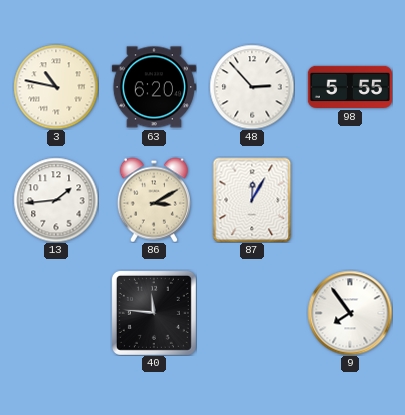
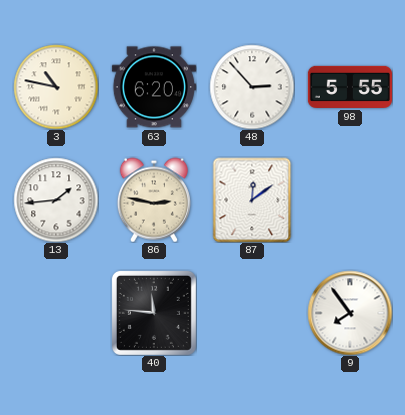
86: 3:10 -> 2:47 (154, 200)
87: 12:05 -> 12:09 (252, 200)
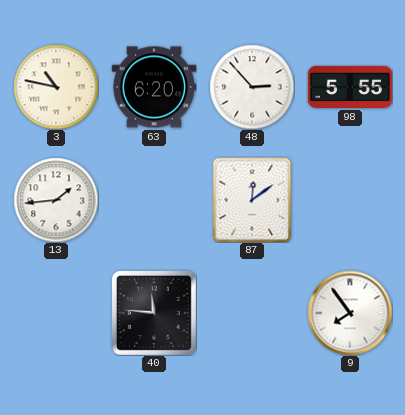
86: 2:47 -> none (154, 200)
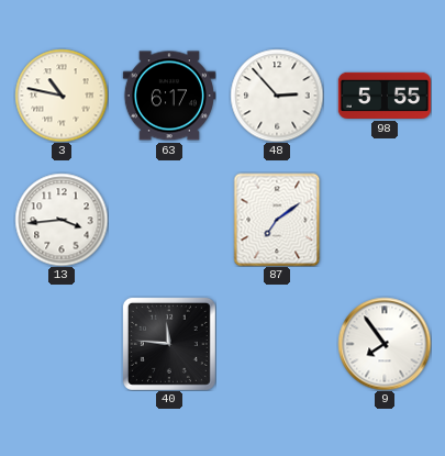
63: 6:20 -> 6:17 (169, 96)
13: 1:44 -> 3:44 (62, 220)
87: 12:09 -> 7:09 (277, 220)
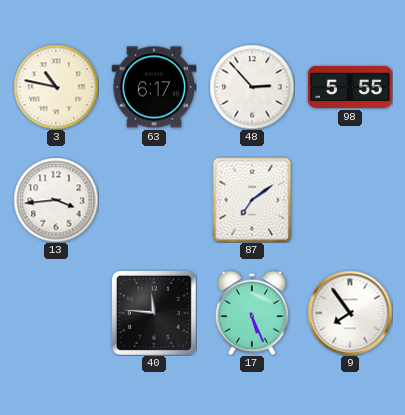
17: none -> 5:26 (252, 313)
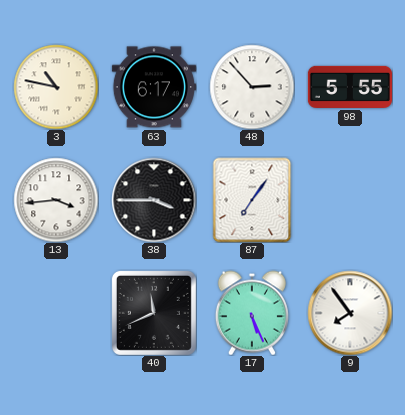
38: none -> 3:45 (154, 200)
87: 7:09 -> 7:06 (252, 200)
40: 11:46 -> 11:41 (154, 313)
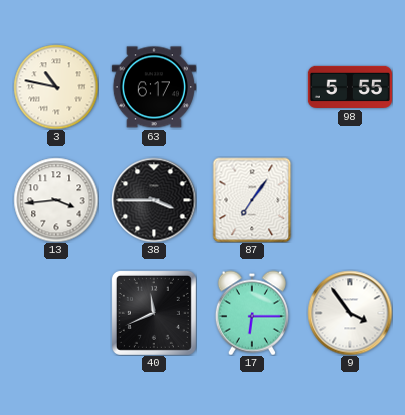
48: 2:53 -> none (252, 87)
17: 5:26 -> 6:15 (252, 313)
9: 7:54 -> 3:54 (350, 313)
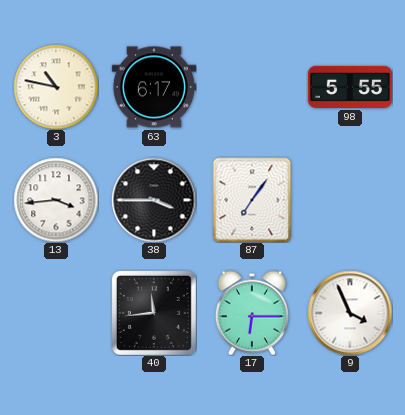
40: 11:41 -> 11:44 (154, 313)
9: 3:54 -> 3:56 (350, 313)
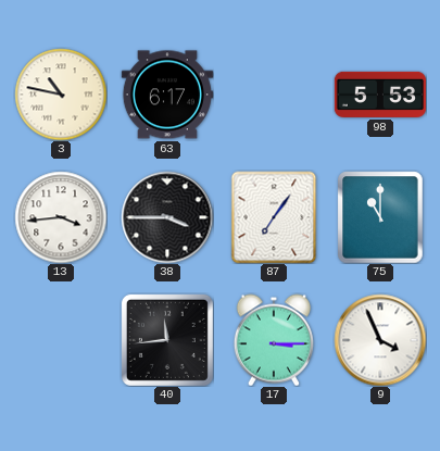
98: 5:55 -> 5:53 (380, 95)
75: none -> 11:00 (380, 217)
17: 6:15 -> 3:15 (274, 340)
